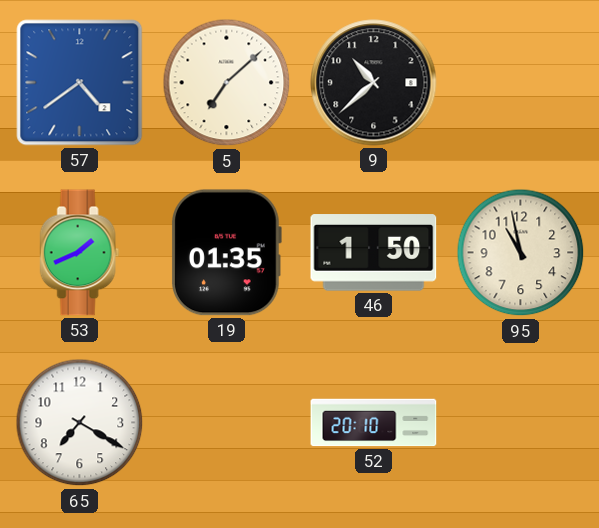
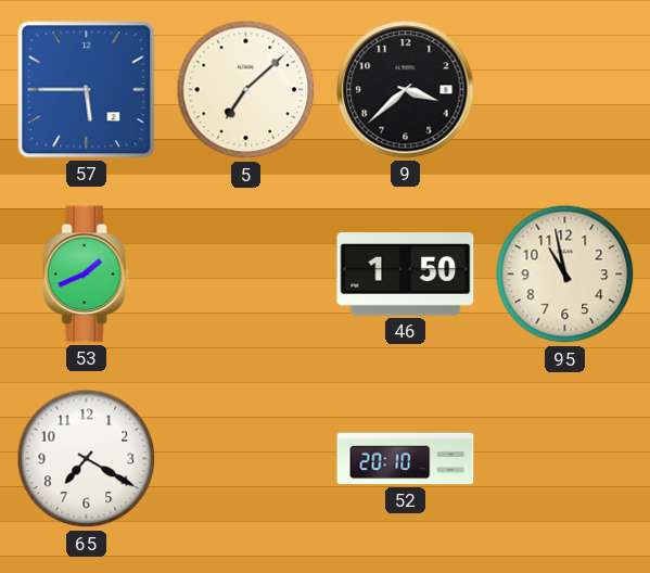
57: 4:39 -> 5:45 (87, 90)
9: 10:38 -> 3:38 (406, 90)
19: 01:35 -> none (226, 253)
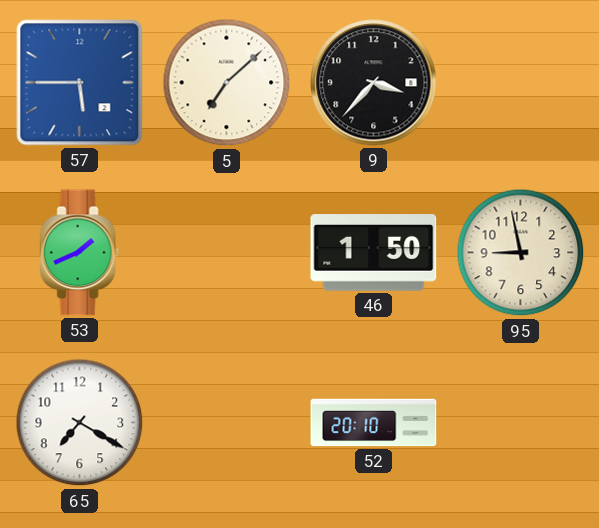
9: 3:38 -> 3:37 (374, 83)
95: 10:58 -> 8:58 (521, 253)
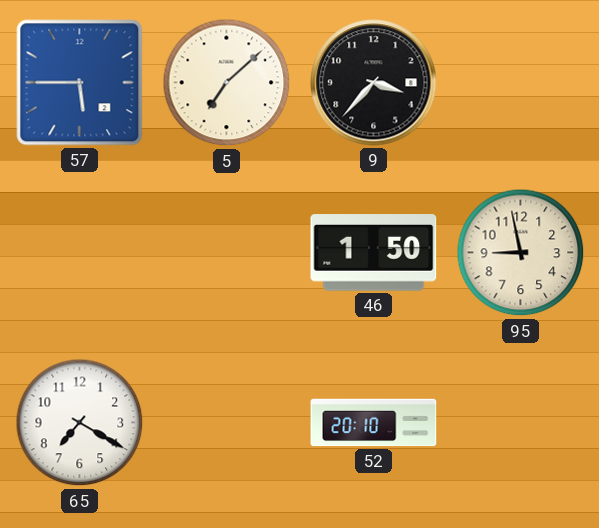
53: 1:41 -> none (80, 253)
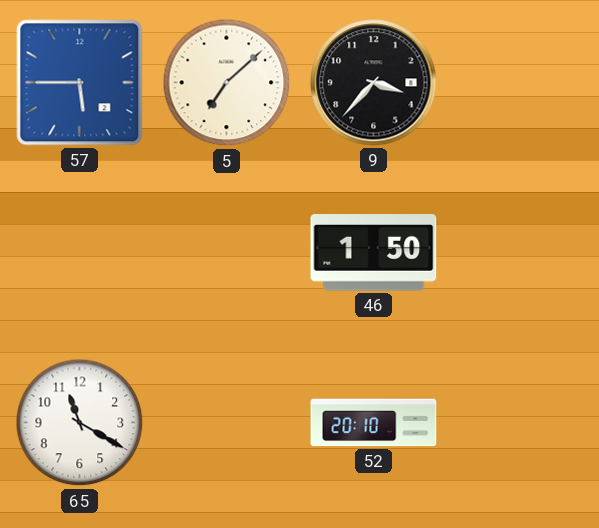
95: 8:58 -> none (521, 253)
65: 7:20 -> 11:20 (80, 423)
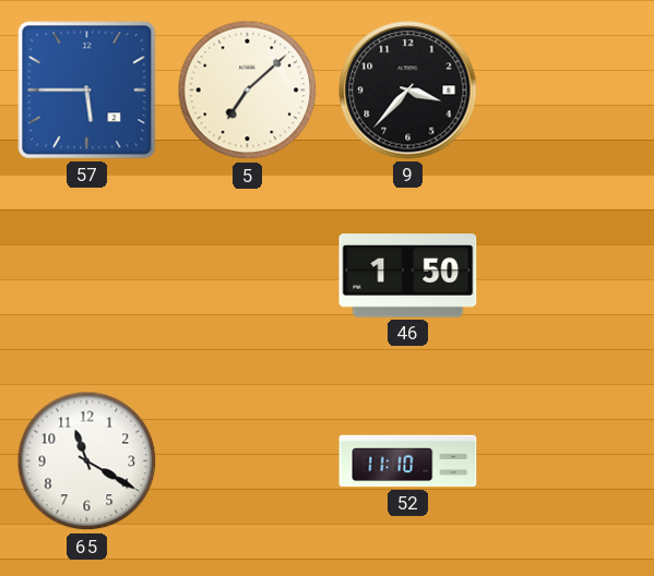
52: 20:10 -> 11:10 (408, 461)
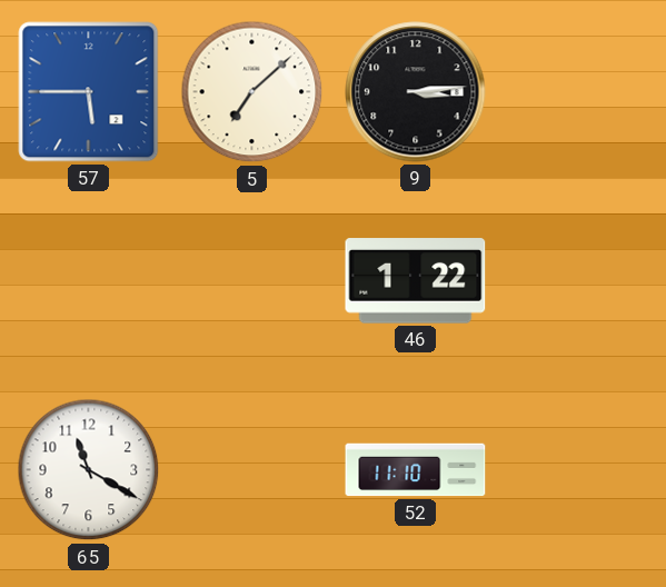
9: 3:37 -> 3:14 (416, 92)
46: 1:50 -> 1:22 (416, 281)
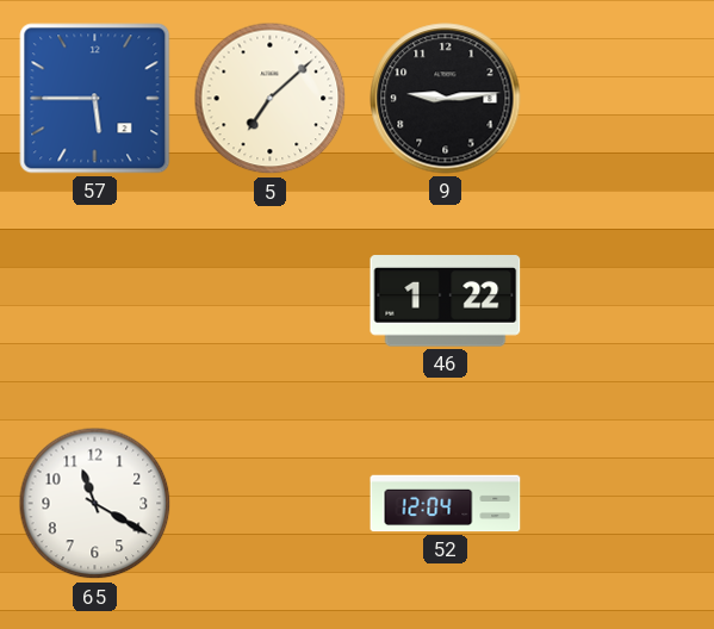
9: 3:14 -> 9:14 (446, 99)
52: 11:10 -> 12:04 (446, 504)
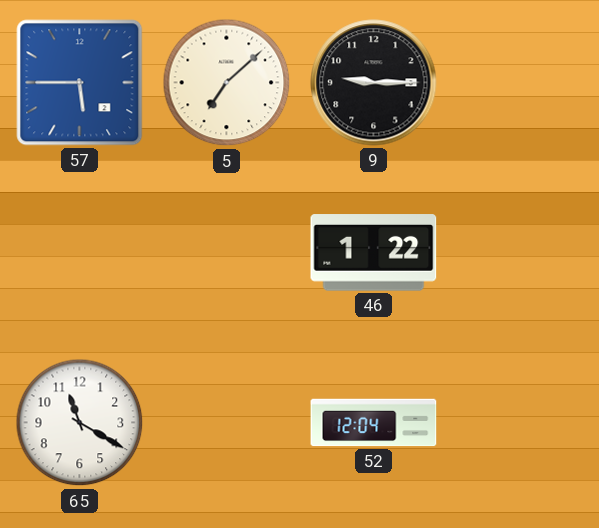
9: 9:14 -> 9:15 (374, 83)
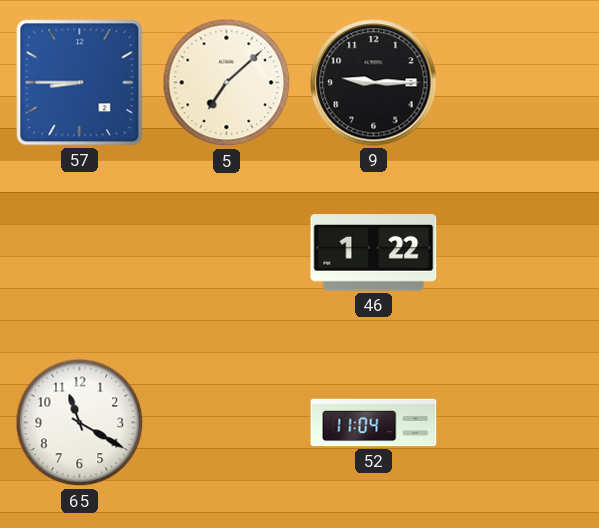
57: 5:45 -> 8:45 (80, 83)
52: 12:04 -> 11:04 (374, 423)
